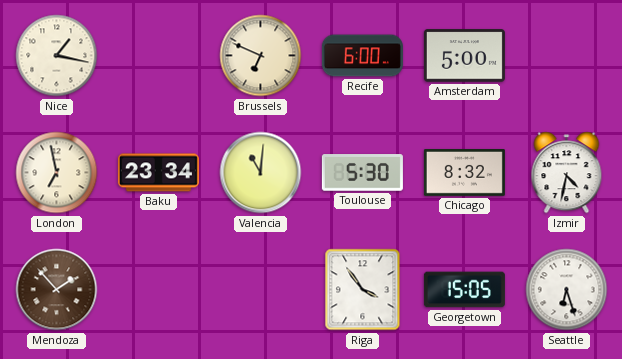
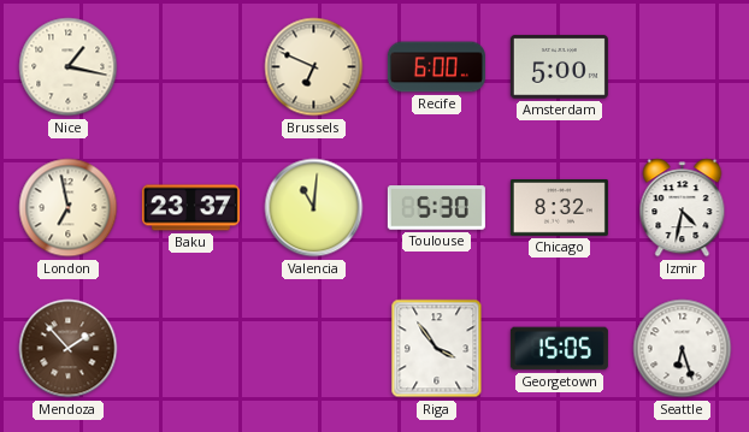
Baku: 23:34 -> 23:37 (190, 208)
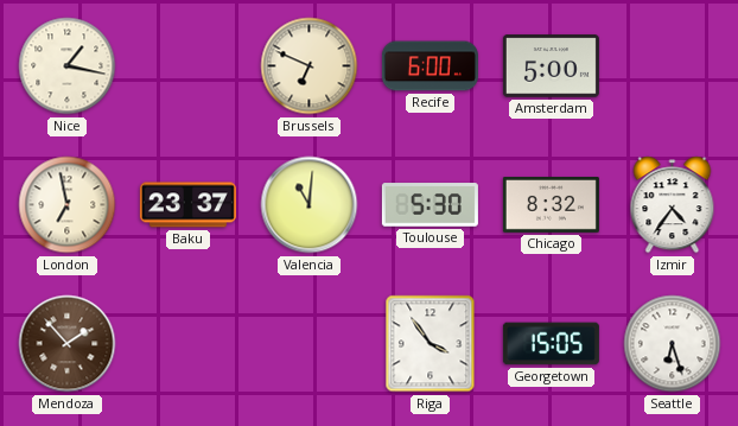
Izmir: 4:32 -> 4:36 (673, 205)
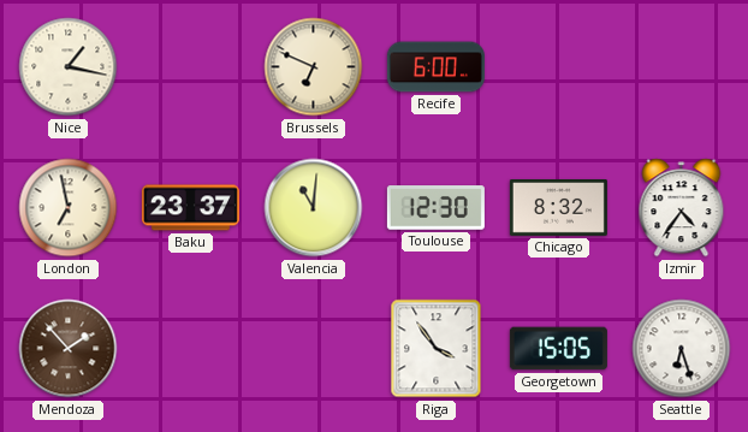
Amsterdam: 5:00 -> none (551, 66)
Toulouse: 5:30 -> 12:30 (435, 208)
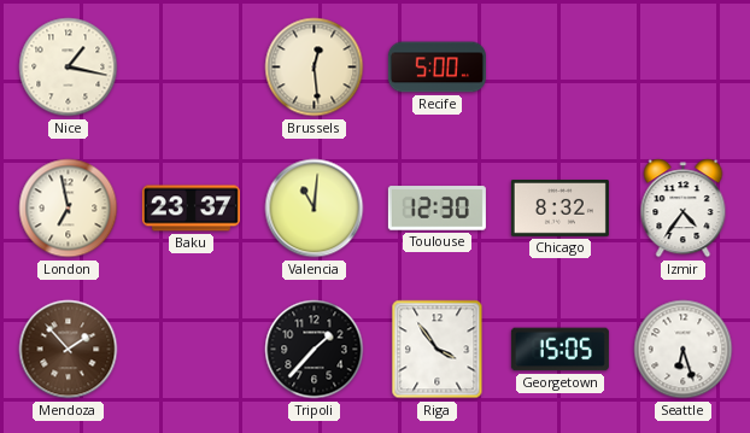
Brussels: 6:49 -> 12:29 (315, 68)
Recife: 6:00 -> 5:00 (436, 68)
Tripoli: none -> 1:37 (315, 350)
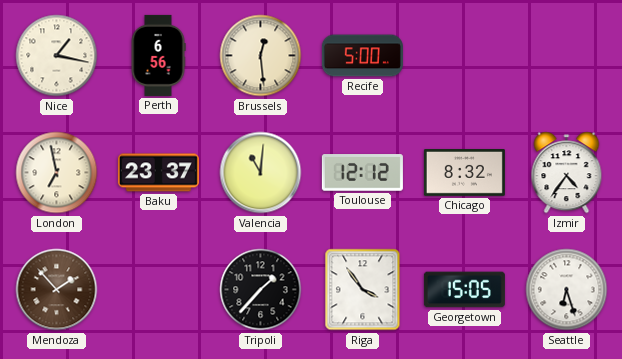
Perth: none -> 6:56 (158, 55)
Toulouse: 12:30 -> 12:12 (362, 173)
